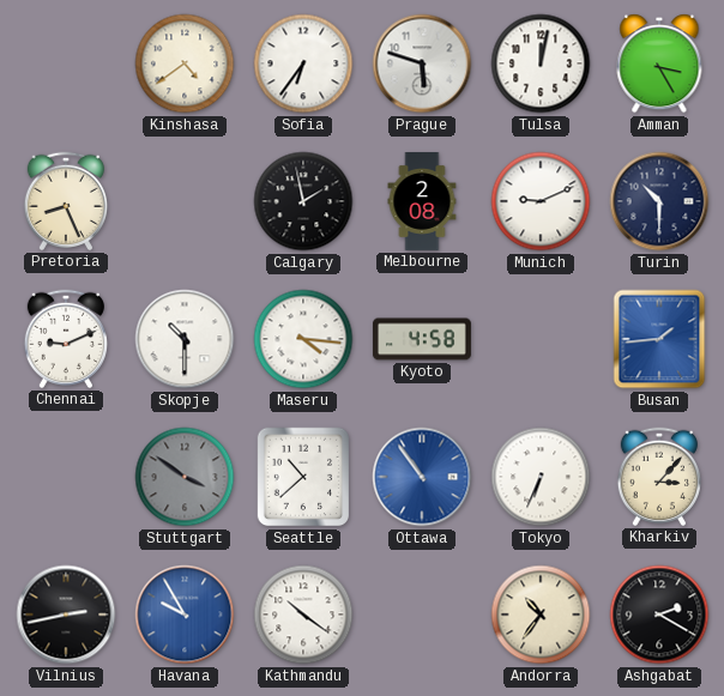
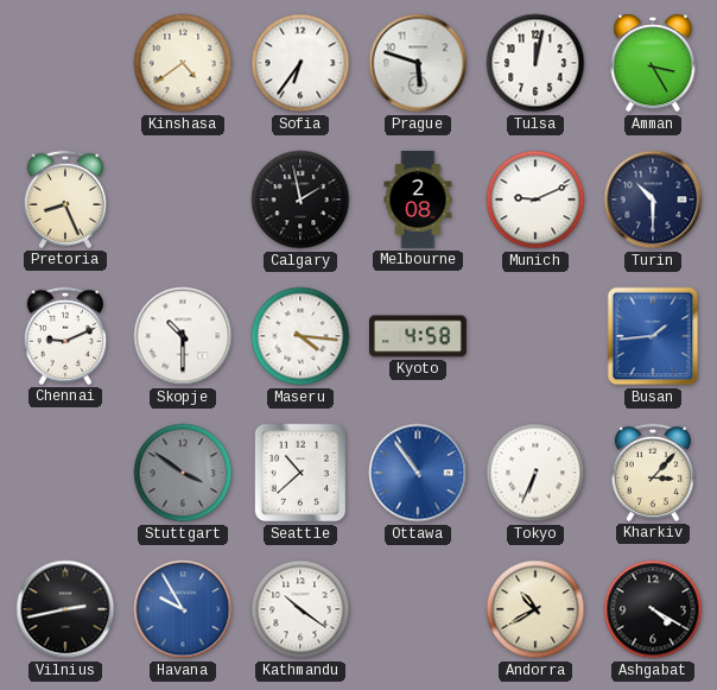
Andorra: 10:36 -> 10:40 (535, 609)
Ashgabat: 2:20 -> 4:20 (653, 609)
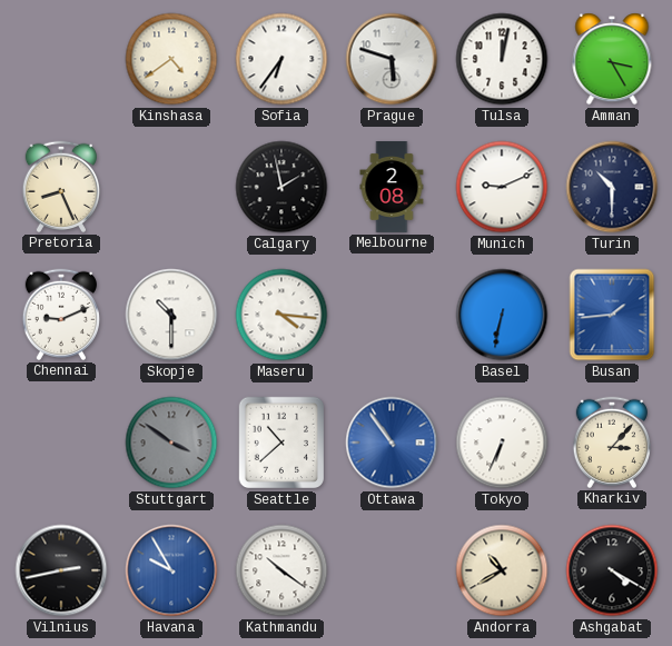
Kyoto: 4:58 -> none (418, 336)
Basel: none -> 6:32 (502, 315)
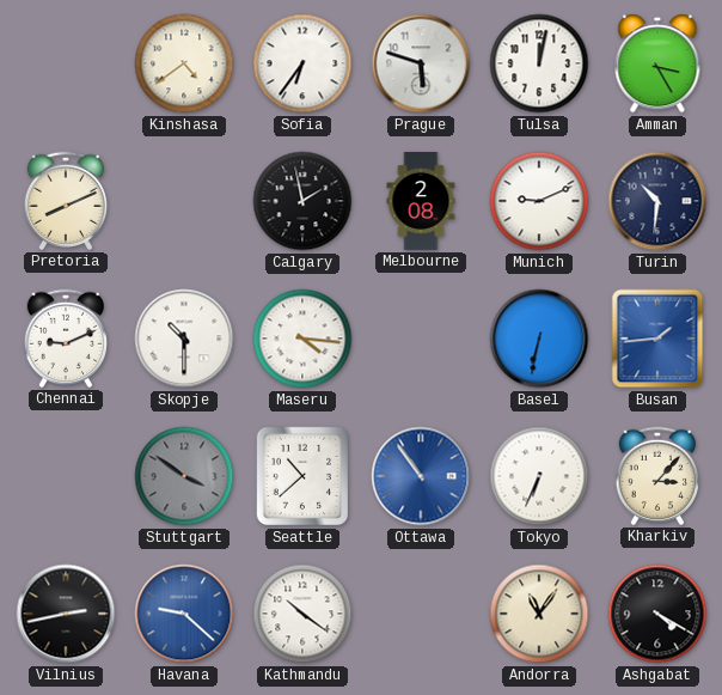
Pretoria: 8:26 -> 8:11 (65, 201)
Turin: 10:30 -> 10:31 (657, 201)
Havana: 9:55 -> 9:22 (184, 614)
Andorra: 10:40 -> 11:06 (539, 614)
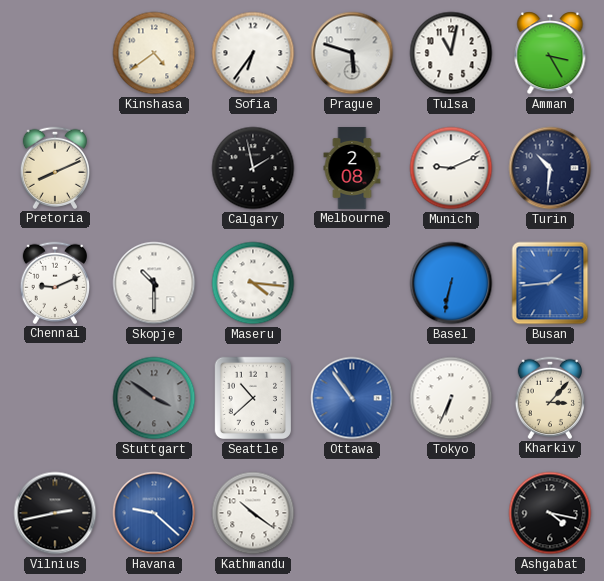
Tulsa: 12:02 -> 11:02 (451, 53)
Andorra: 11:06 -> none (539, 614)
Ashgabat: 4:20 -> 4:17 (550, 513)
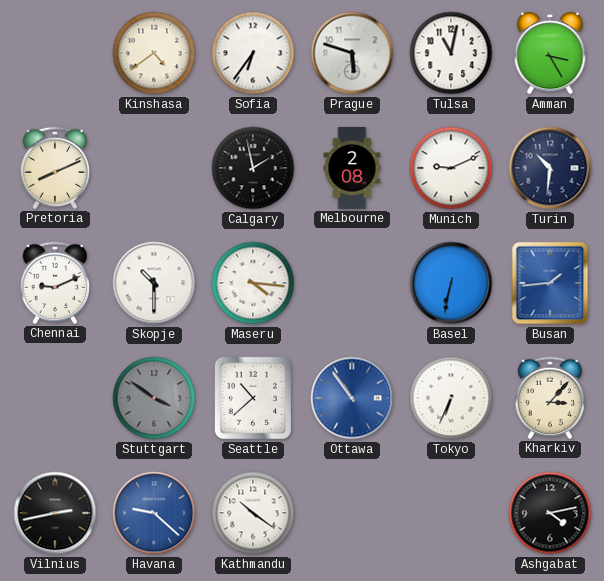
Ashgabat: 4:17 -> 4:13 (550, 513)
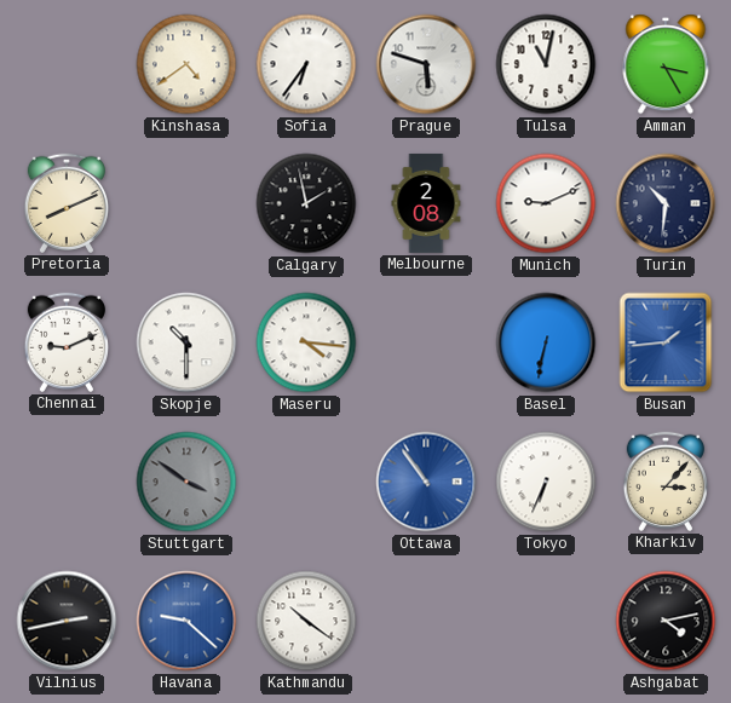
Seattle: 10:38 -> none (253, 398)
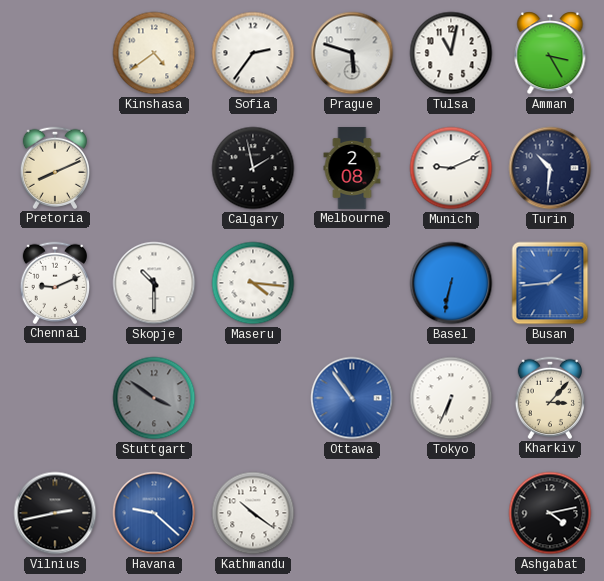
Sofia: 6:36 -> 2:36 (253, 53)
